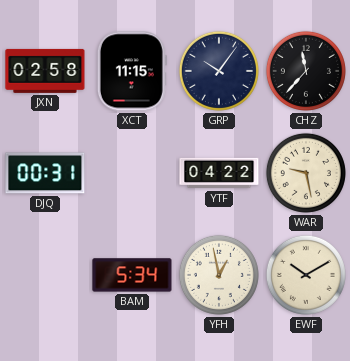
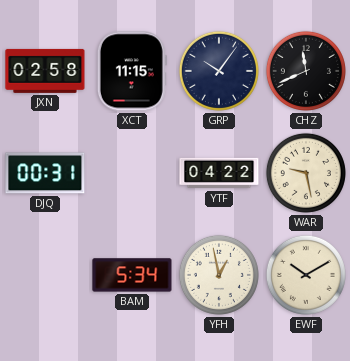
CHZ: 11:37 -> 11:41 (306, 71)
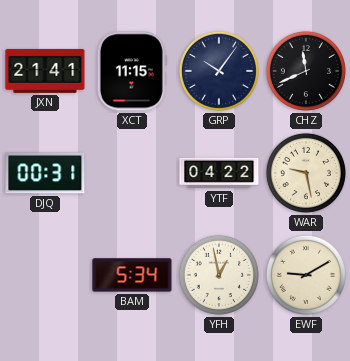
JXN: 02:58 -> 21:41 (45, 71)
EWF: 10:10 -> 9:10 (306, 275)
